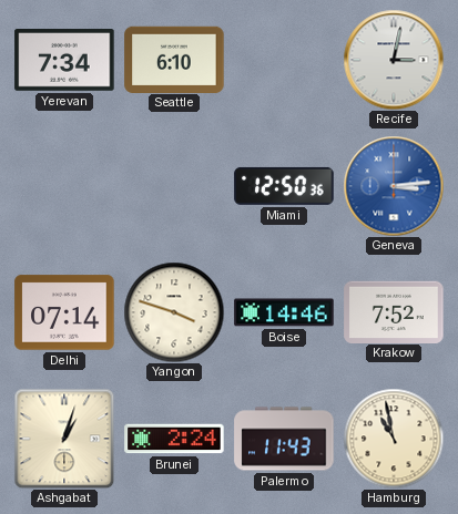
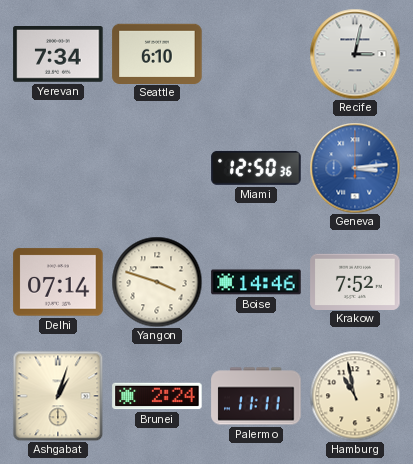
Palermo: 11:43 -> 11:11 (256, 396)
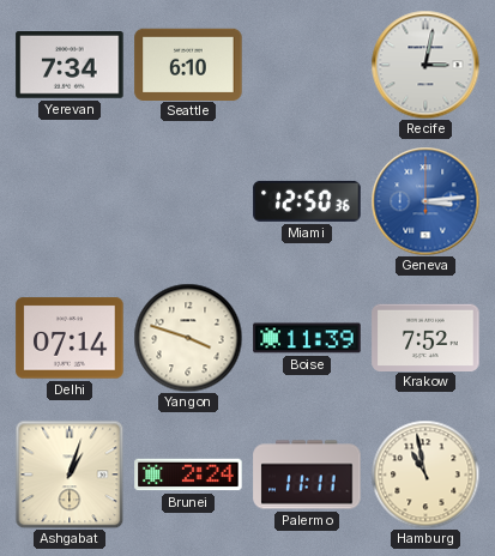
Boise: 14:46 -> 11:39 (307, 338)
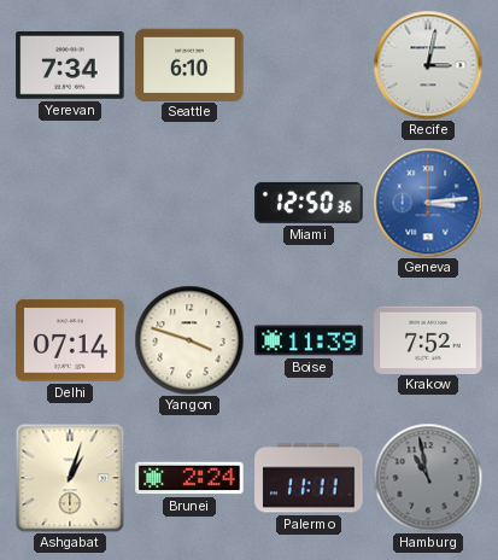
Hamburg dial: cream -> grey (428, 478)
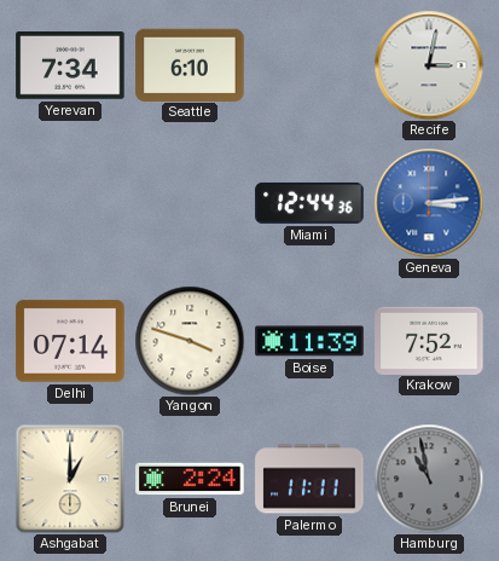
Miami: 12:50 -> 12:44 (309, 203)
Ashgabat: 1:03 -> 1:00 (70, 479)
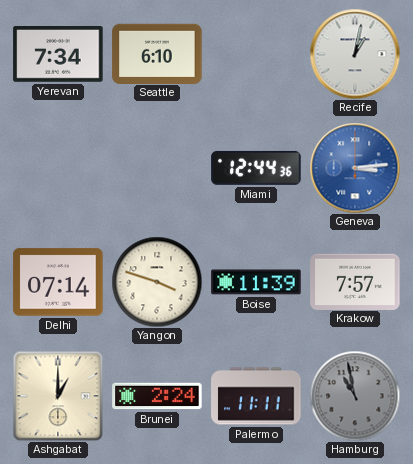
Recife: 3:02 -> 1:02 (355, 54)
Krakow: 7:52 -> 7:57 (355, 281)
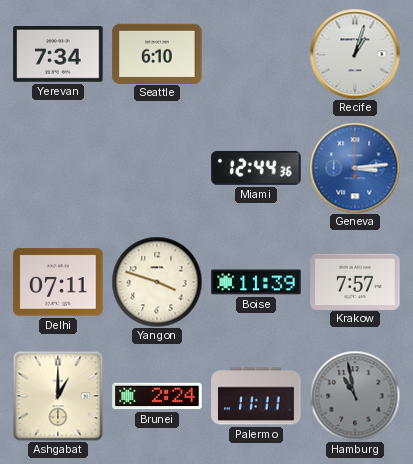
Recife: 1:02 -> 1:03 (355, 54)
Delhi: 07:14 -> 07:11 (58, 282)
